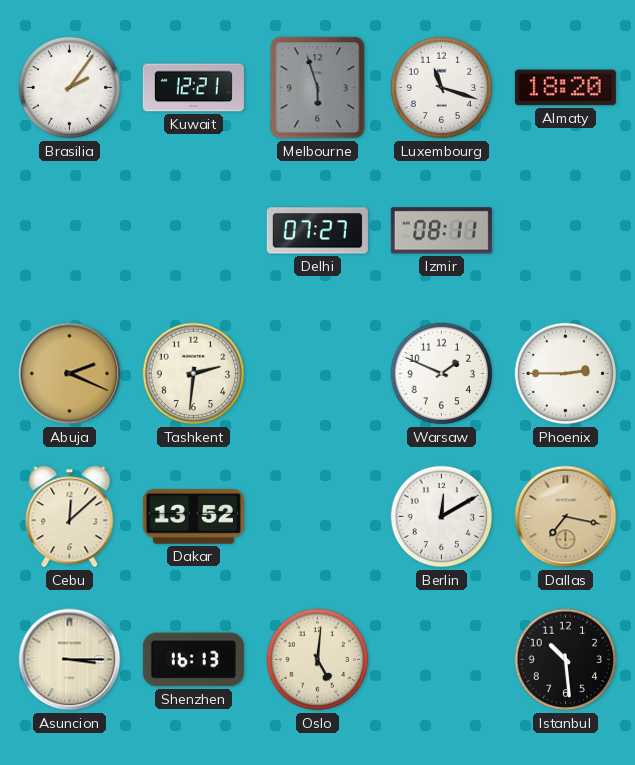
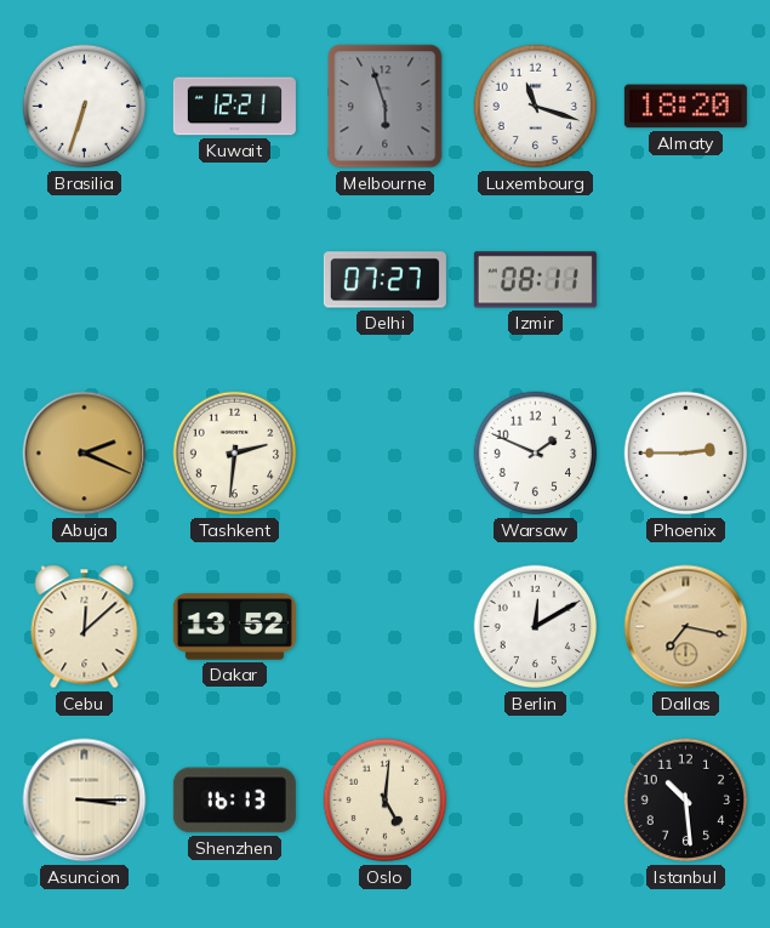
Brasilia: 2:06 -> 6:33 (85, 107)
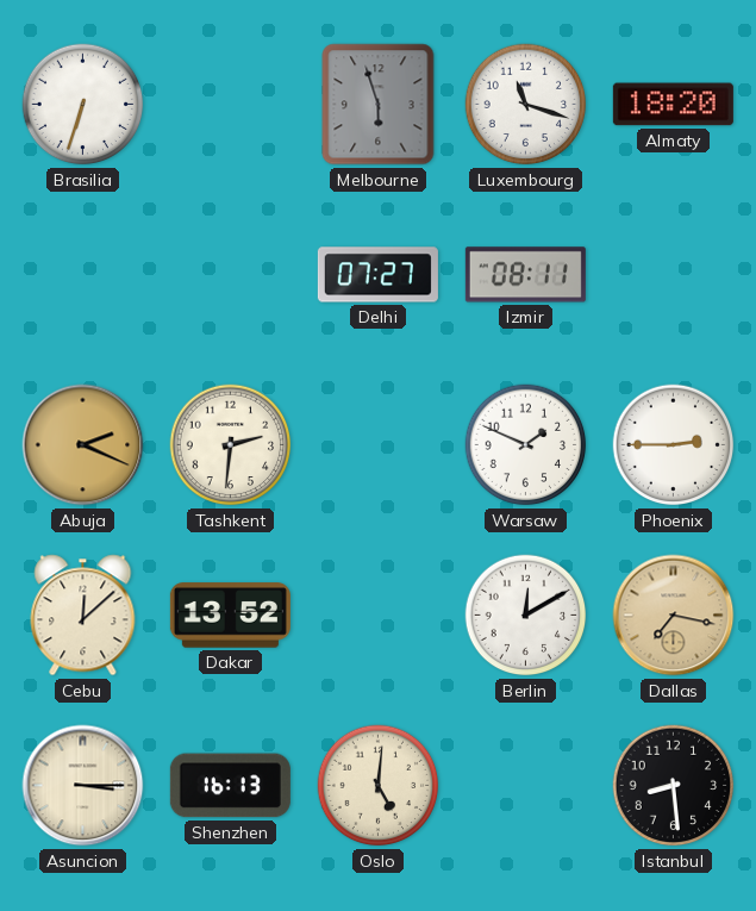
Kuwait: 12:21 -> none (234, 107)
Istanbul: 10:29 -> 8:29 (674, 786)
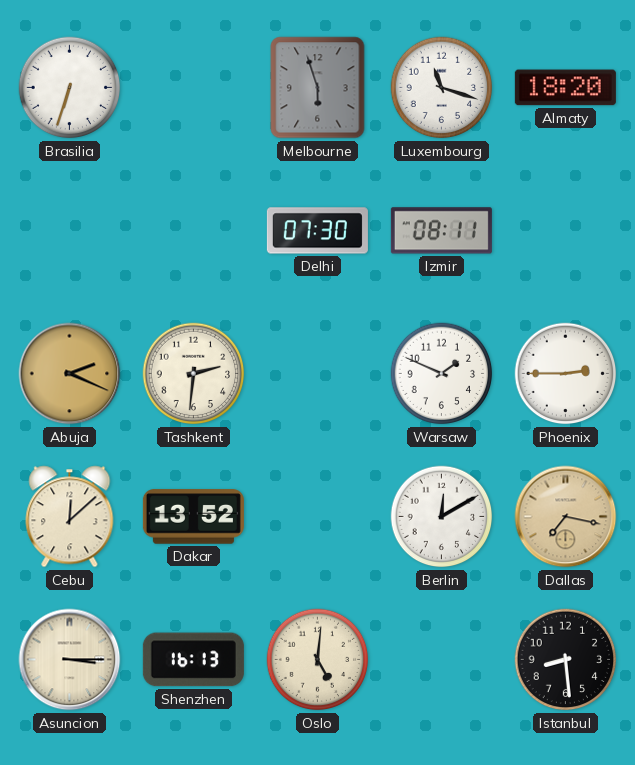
Delhi: 07:27 -> 07:30 (317, 231)
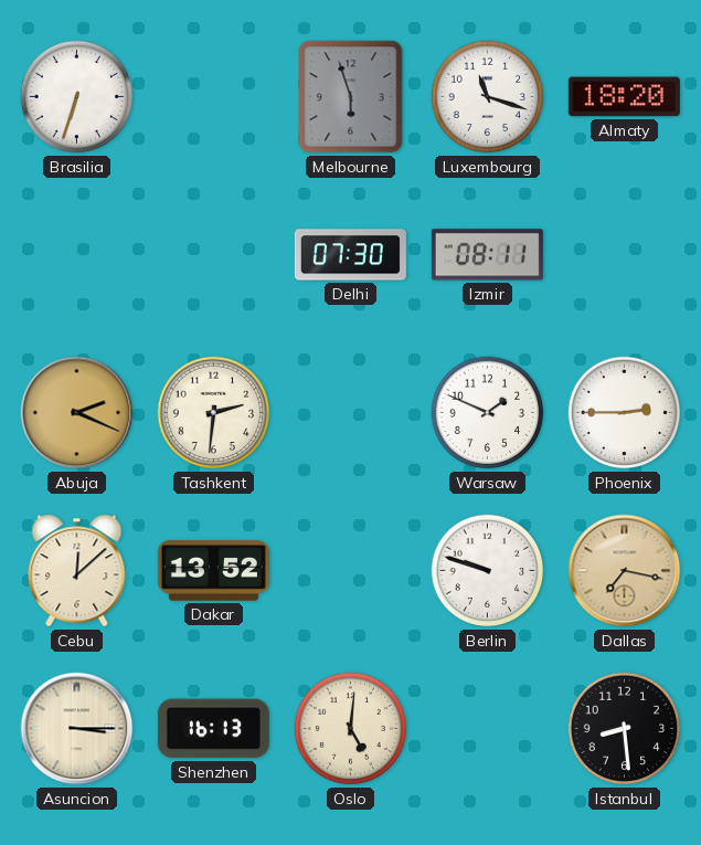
Berlin: 12:10 -> 9:48 (488, 571)
